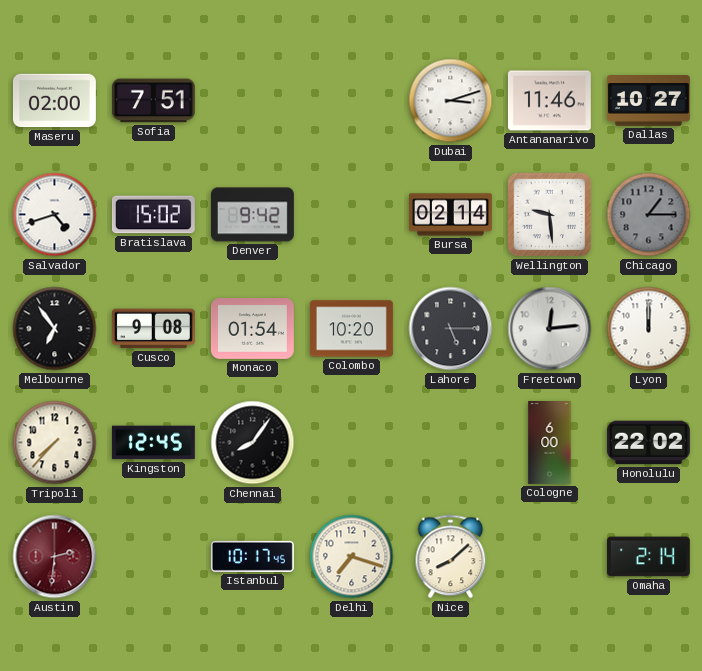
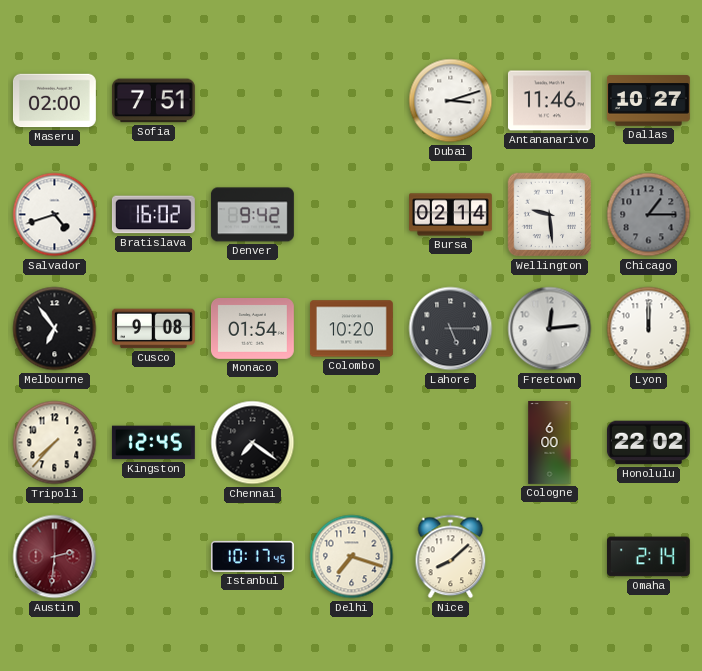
Bratislava: 15:02 -> 16:02 (153, 215)
Chennai: 8:06 -> 7:21 (253, 443)
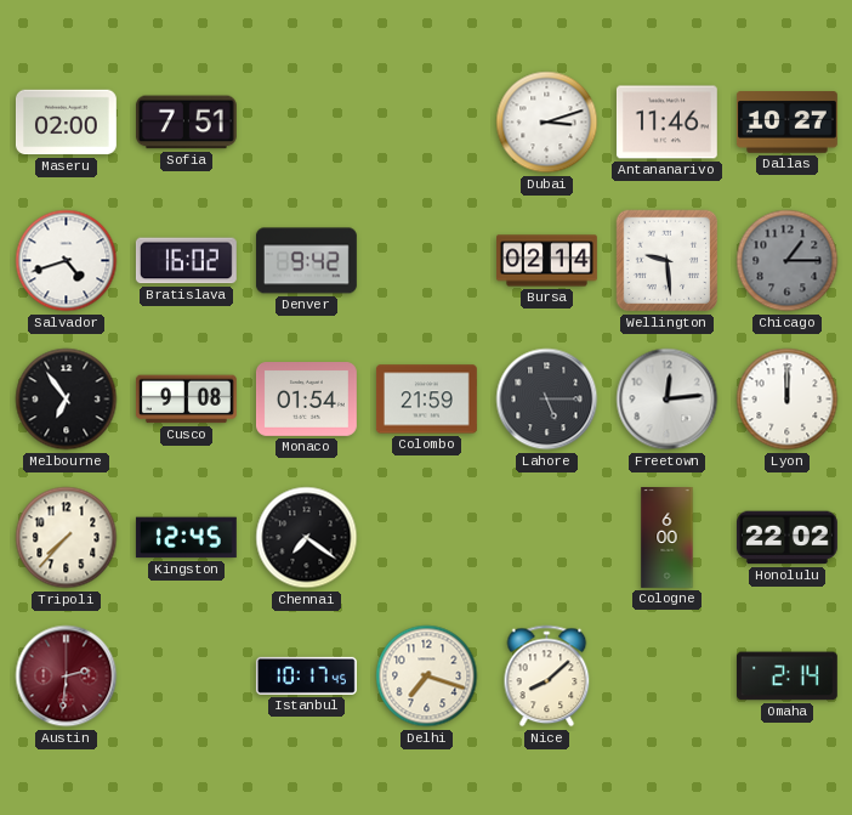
Colombo: 10:20 -> 21:59 (426, 400)
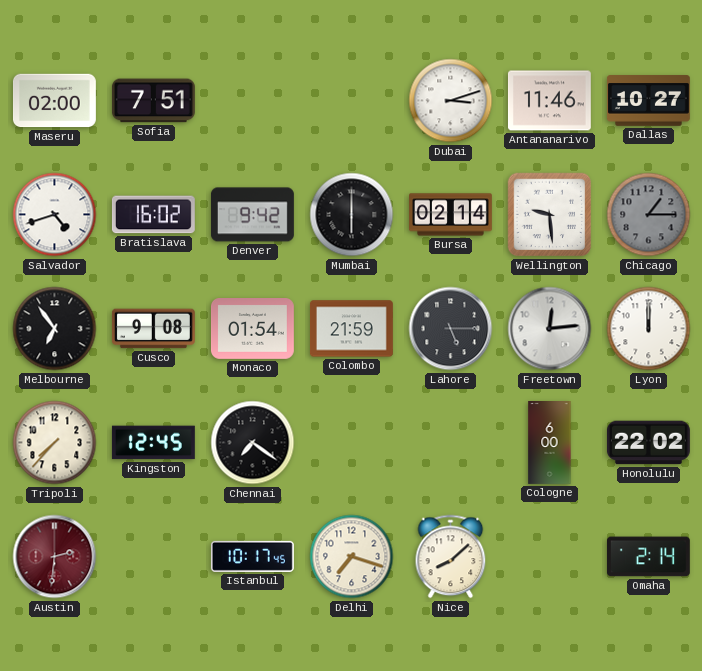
Mumbai: none -> 6:00 (352, 215)
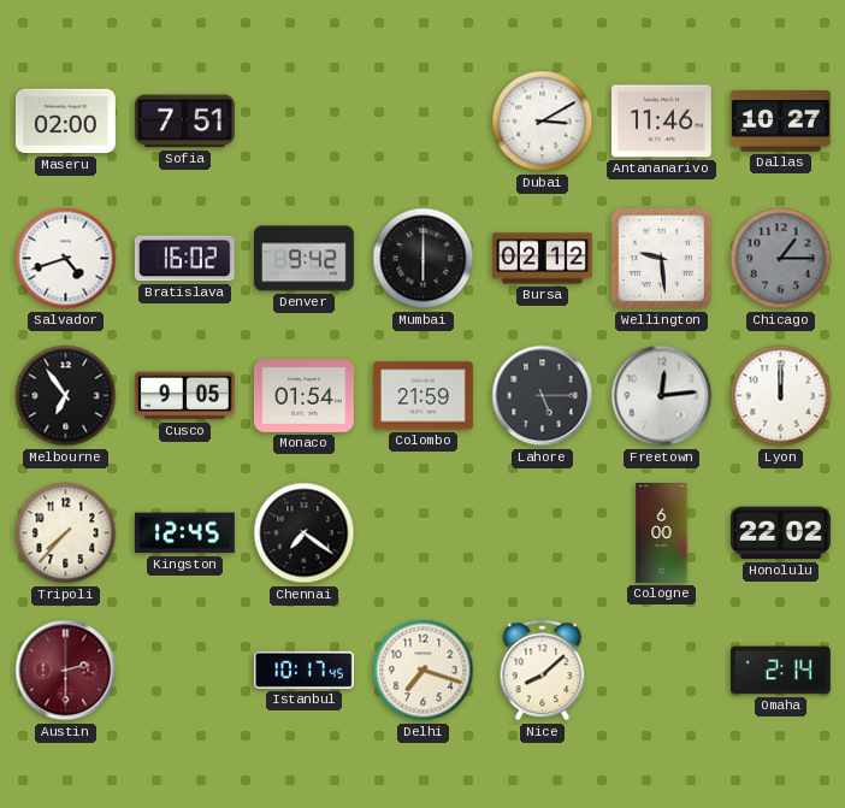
Dubai: 3:12 -> 3:10 (543, 122)
Bursa: 02:14 -> 02:12 (543, 259)
Cusco: 9:08 -> 9:05 (184, 396)
Austin: 2:31 -> 2:30 (66, 671)
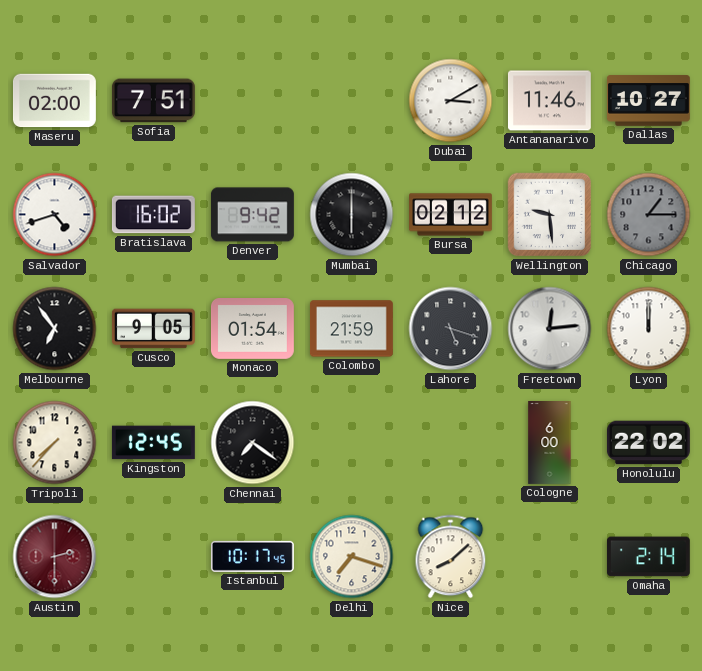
Lahore: 5:15 -> 5:18 (451, 329)
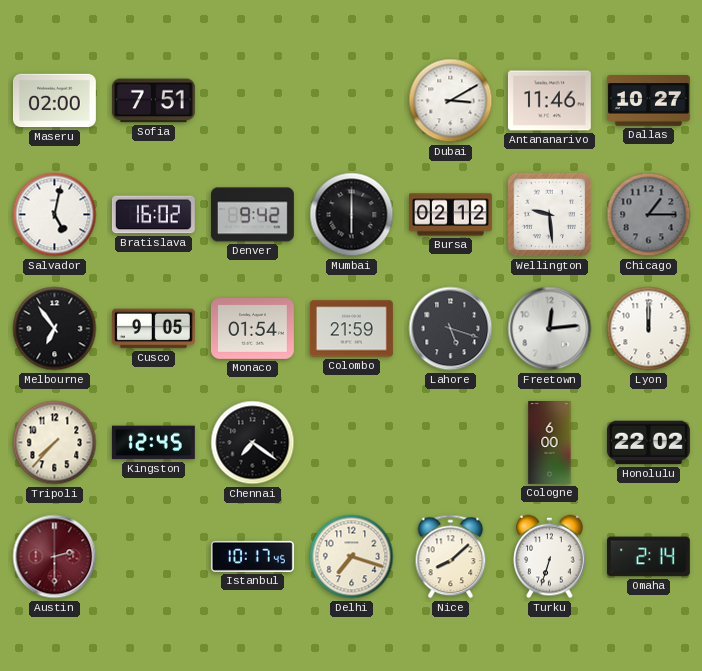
Salvador: 4:42 -> 5:02 (55, 215)
Turku: none -> 6:33 (550, 557)
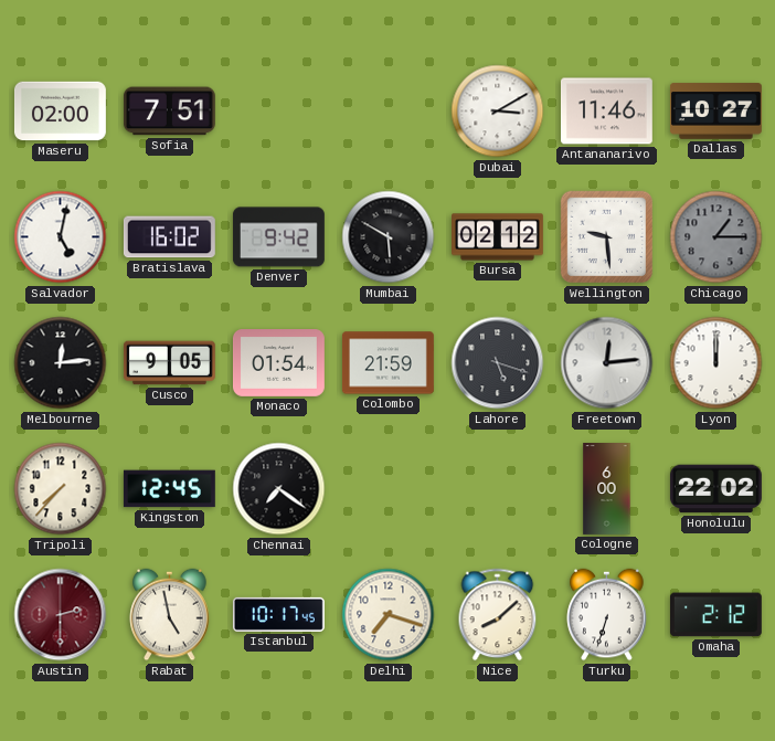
Mumbai: 6:00 -> 5:50 (389, 237)
Melbourne: 6:54 -> 12:14 (61, 363)
Rabat: none -> 4:58 (170, 615)
Omaha: 2:14 -> 2:12 (715, 615)
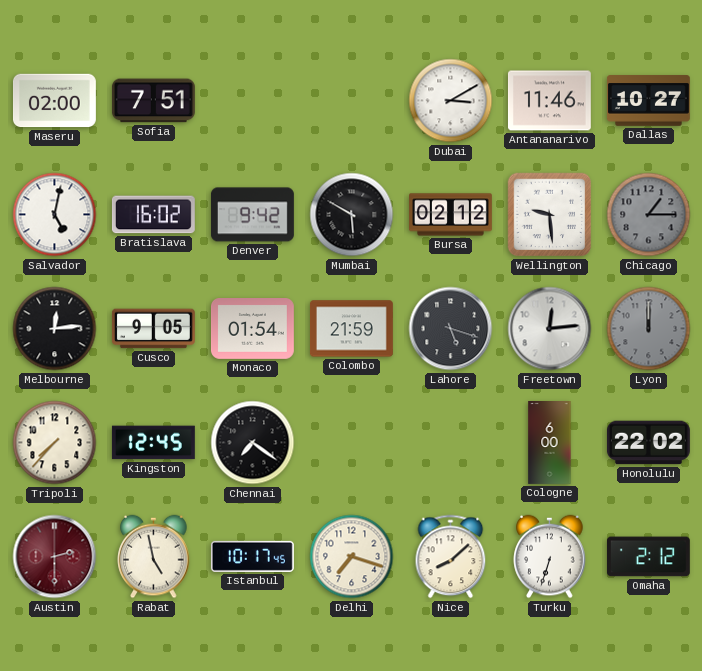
Lyon dial: white -> grey (649, 329)
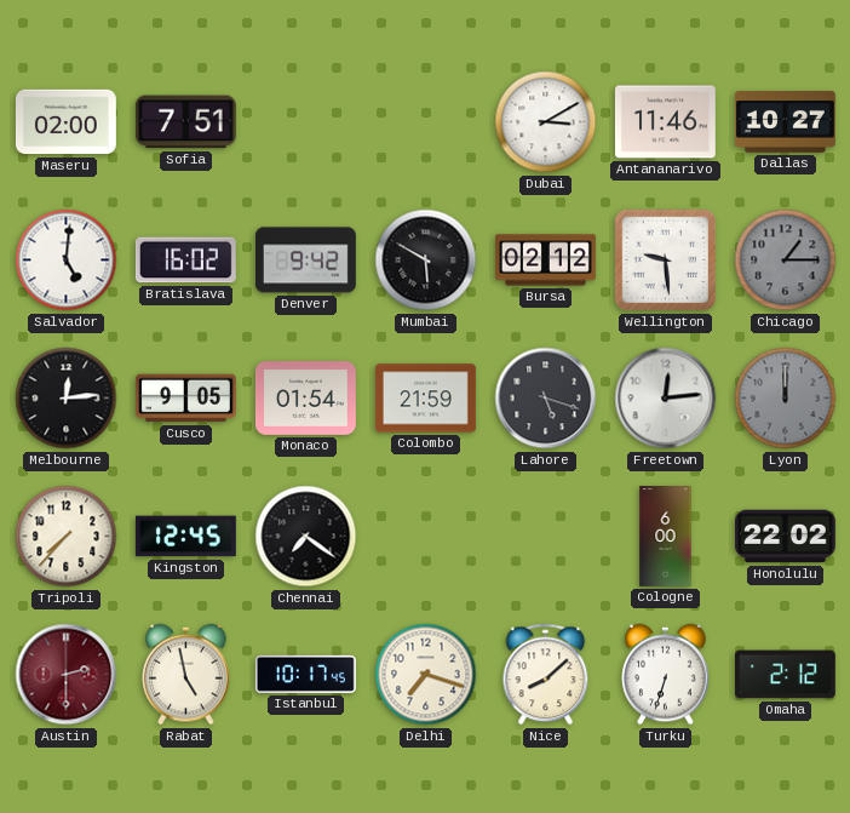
Salvador: 5:02 -> 5:01 (67, 260)
